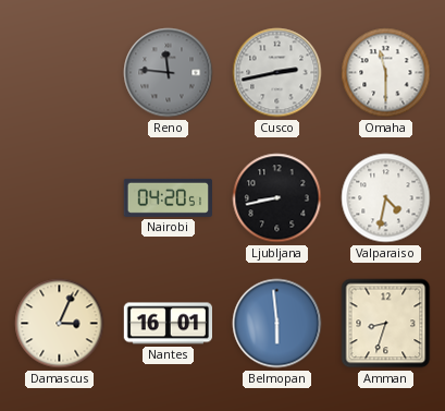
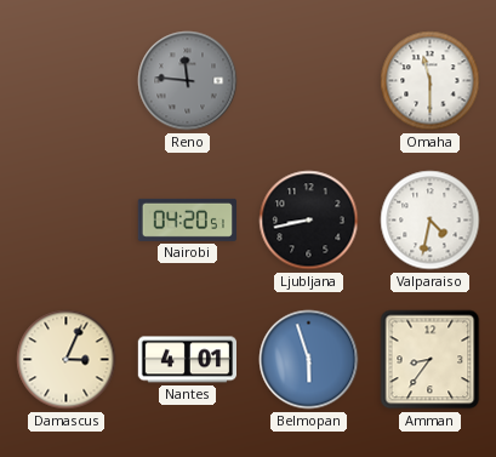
Cusco: 2:43 -> none (277, 73)
Nantes: 16:01 -> 4:01 (187, 360)
Belmopan: 5:59 -> 5:57 (309, 360)
Amman: 8:33 -> 8:36 (431, 360)
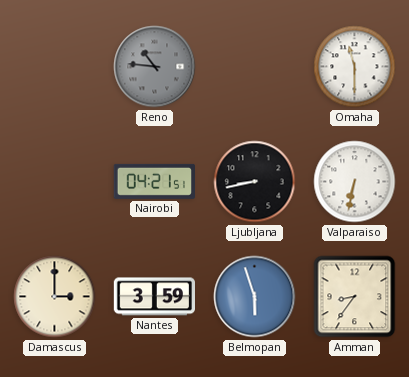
Reno: 11:46 -> 10:46 (155, 67)
Nairobi: 04:20 -> 04:21 (154, 181)
Valparaiso: 4:32 -> 6:32 (355, 182)
Damascus: 3:04 -> 3:00 (55, 297)
Nantes: 4:01 -> 3:59 (154, 297)
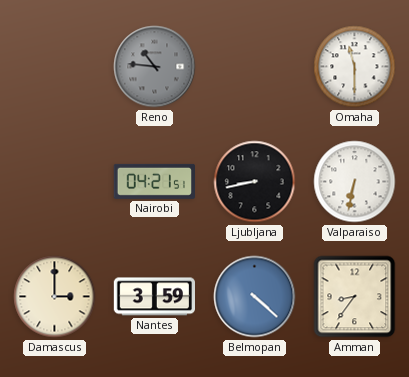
Belmopan: 5:57 -> 4:22 (255, 297)
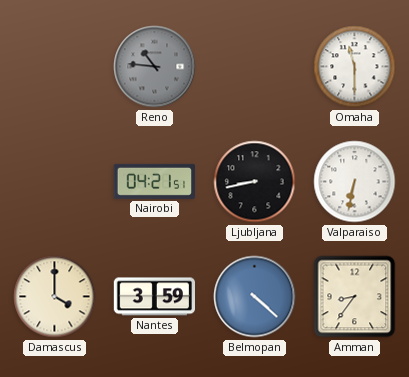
Damascus: 3:00 -> 4:00 (55, 297)
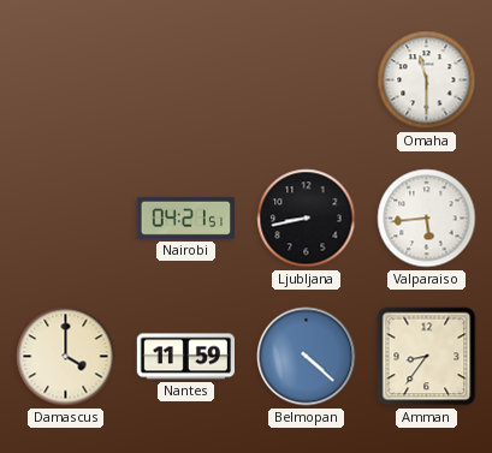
Reno: 10:46 -> none (155, 67)
Valparaiso: 6:32 -> 5:44 (427, 219)
Nantes: 3:59 -> 11:59 (185, 357)
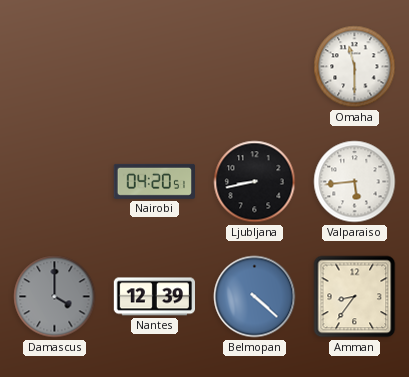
Nairobi: 04:21 -> 04:20 (154, 181)
Damascus dial: cream -> grey (55, 297)
Nantes: 11:59 -> 12:39 (154, 297)
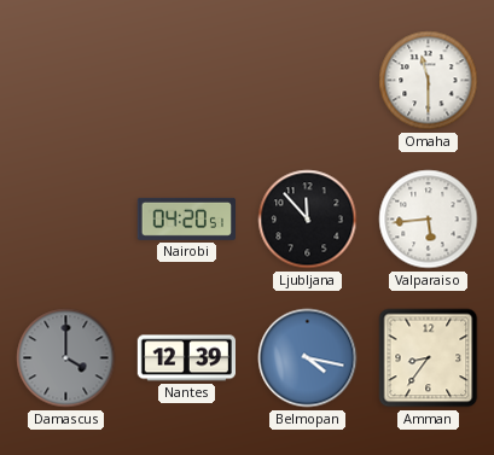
Ljubljana: 8:43 -> 11:53 (308, 220)
Belmopan: 4:22 -> 4:17 (308, 358)
